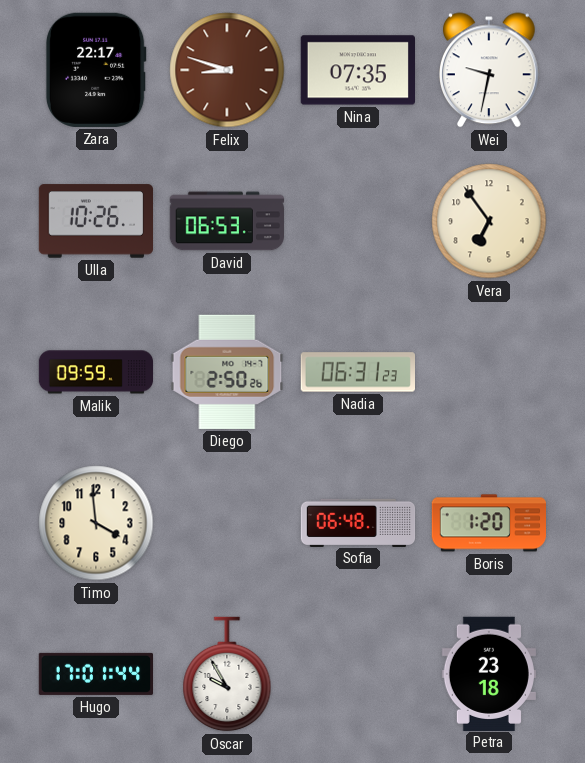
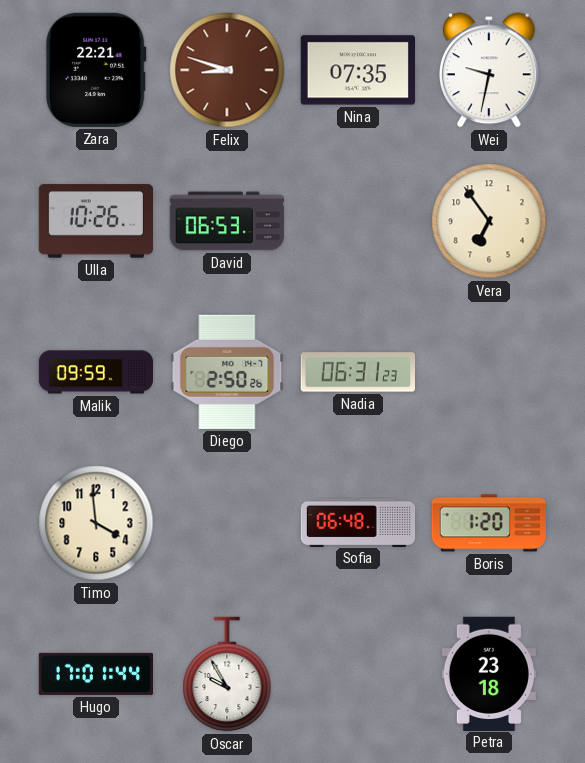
Zara: 22:17 -> 22:21 (96, 70)
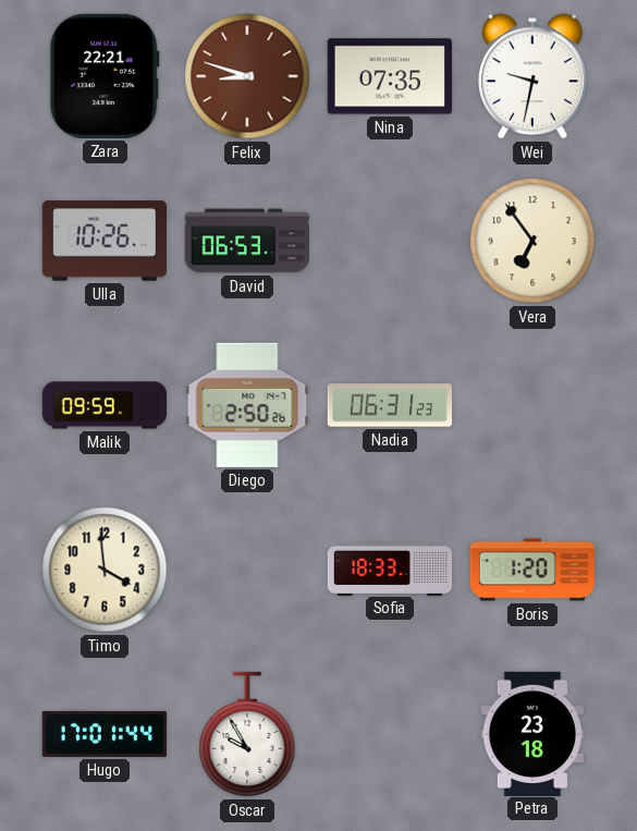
Sofia: 06:48 -> 18:33 (390, 569)
